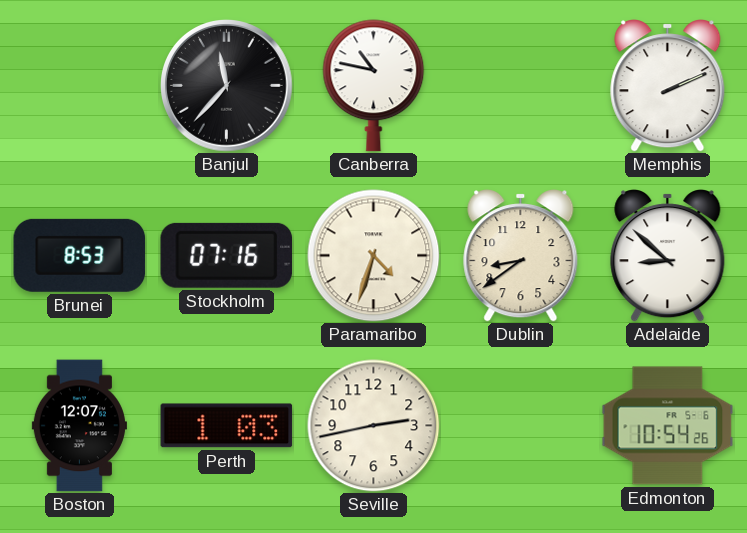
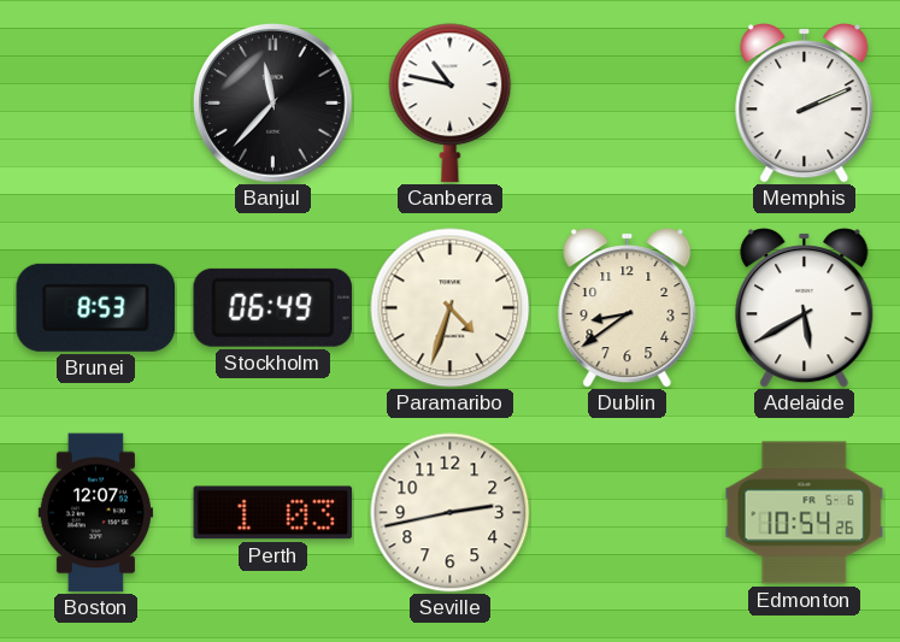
Stockholm: 07:16 -> 06:49 (272, 307)
Adelaide: 8:52 -> 5:40 (805, 308)
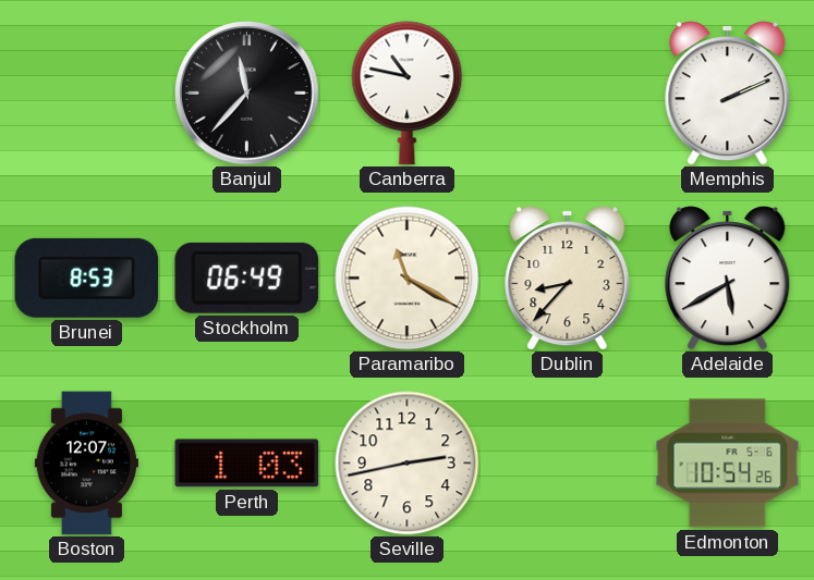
Paramaribo: 4:33 -> 11:20 (408, 279)
Dublin: 8:39 -> 8:37 (568, 279)
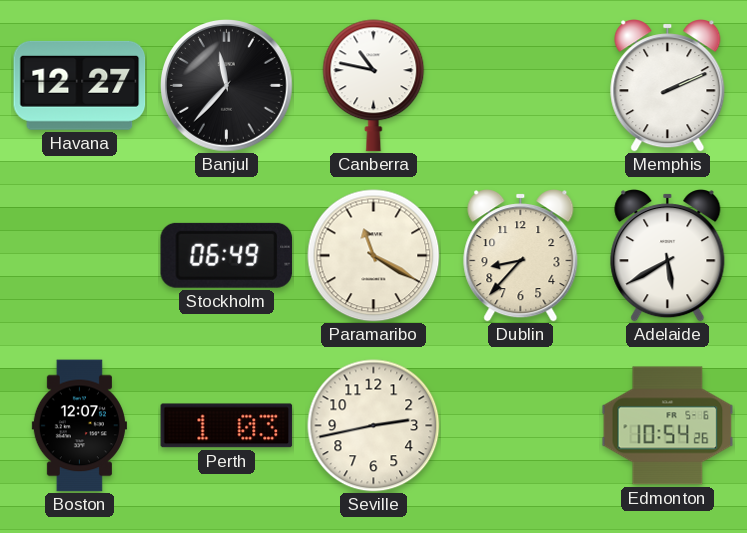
Havana: none -> 12:27 (80, 85)
Brunei: 8:53 -> none (87, 277)
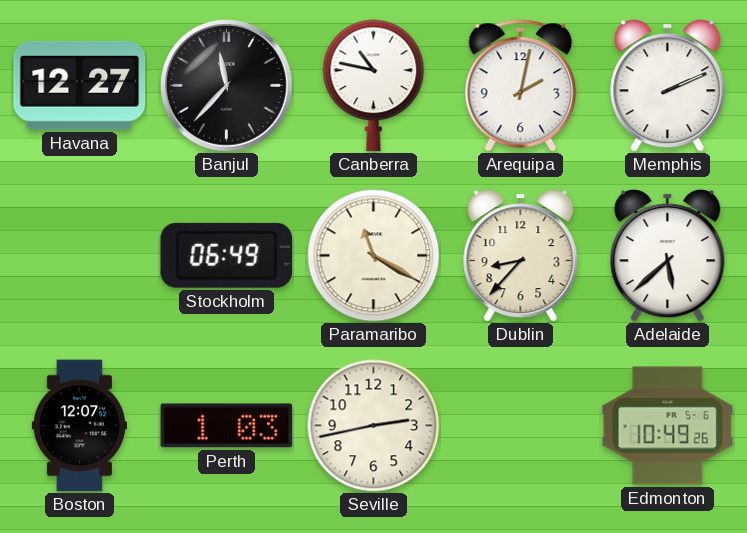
Arequipa: none -> 2:02 (521, 86)
Adelaide: 5:40 -> 5:38 (668, 256)
Edmonton: 10:54 -> 10:49 (668, 426)
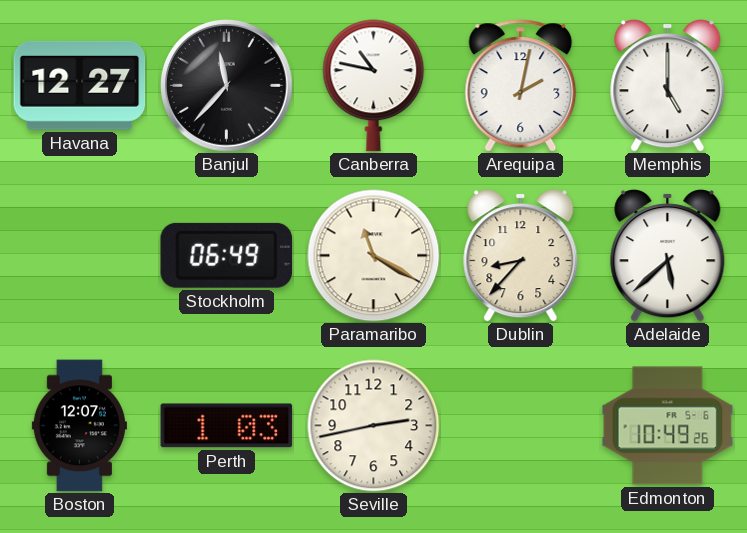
Memphis: 2:11 -> 5:00 (668, 86)
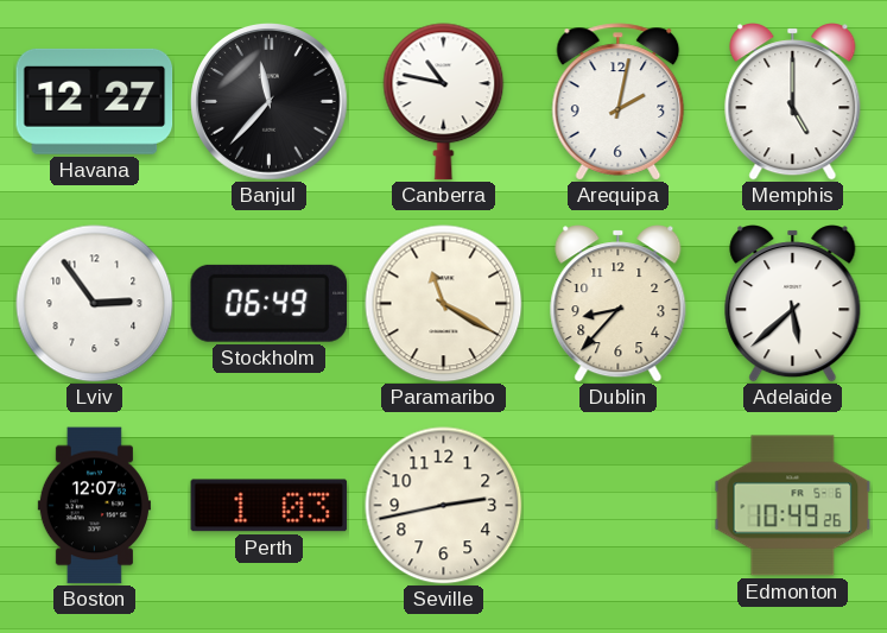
Lviv: none -> 2:54 (95, 304)
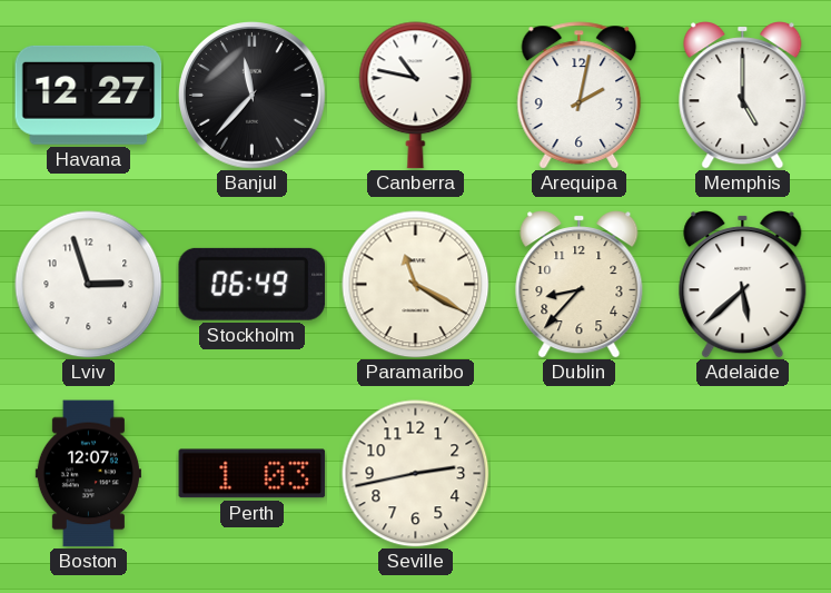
Lviv: 2:54 -> 2:57 (89, 285)
Edmonton: 10:49 -> none (793, 506)
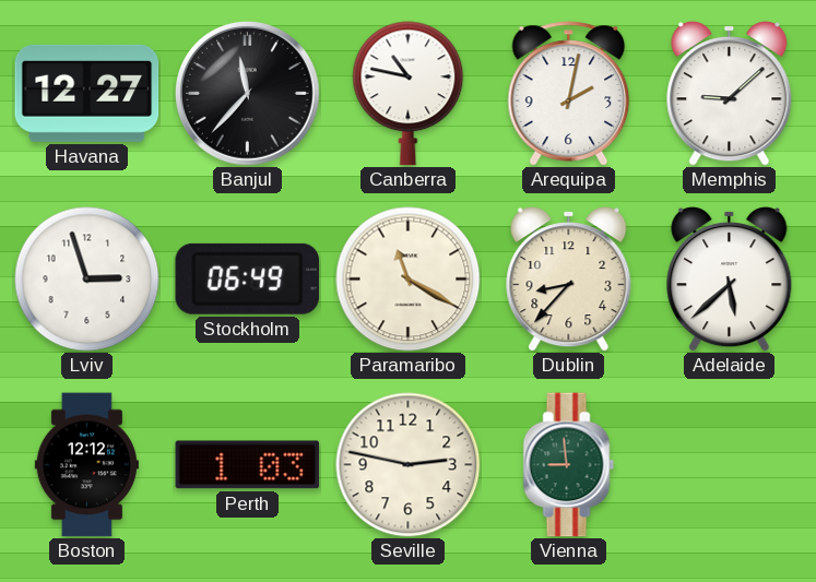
Memphis: 5:00 -> 9:08 (730, 94)
Boston: 12:07 -> 12:12 (86, 465)
Seville: 2:43 -> 2:47 (409, 465)
Vienna: none -> 8:59 (569, 465)
